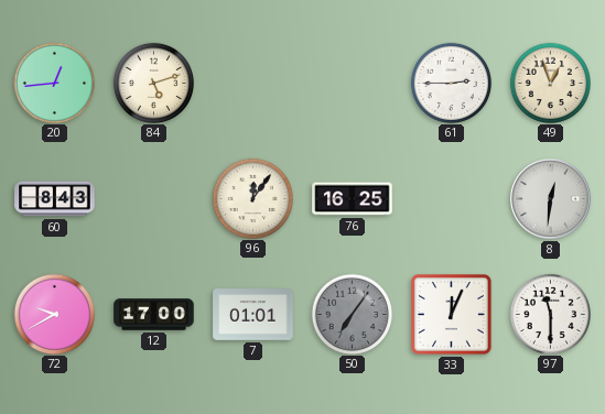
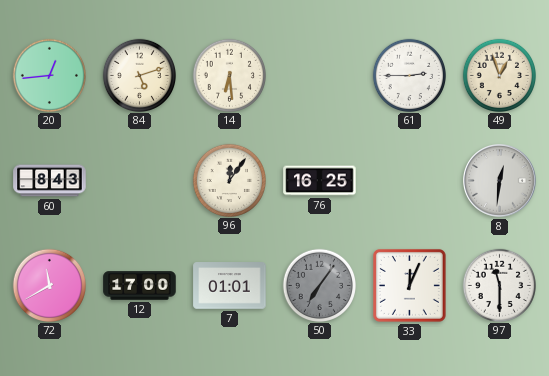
14: none -> 6:29 (229, 75)
72: 9:40 -> 11:40 (49, 285)
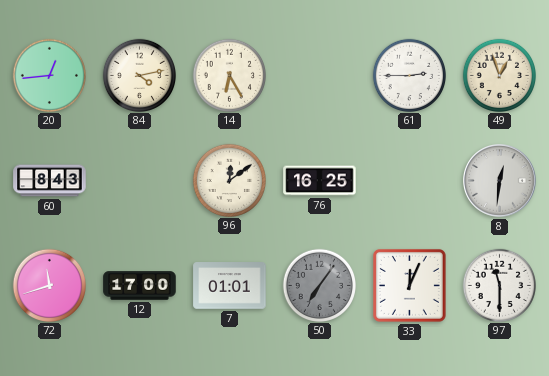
84: 5:12 -> 4:13 (139, 75)
14: 6:29 -> 6:25 (229, 75)
96: 12:06 -> 12:09 (229, 180)
72: 11:40 -> 11:42 (49, 285)
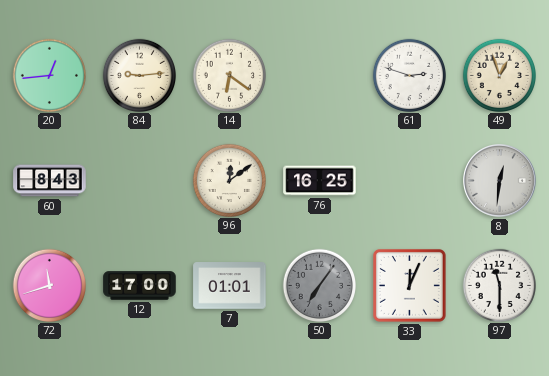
84: 4:13 -> 9:14 (139, 75)
14: 6:25 -> 6:21 (229, 75)
61: 2:45 -> 2:48 (409, 75)
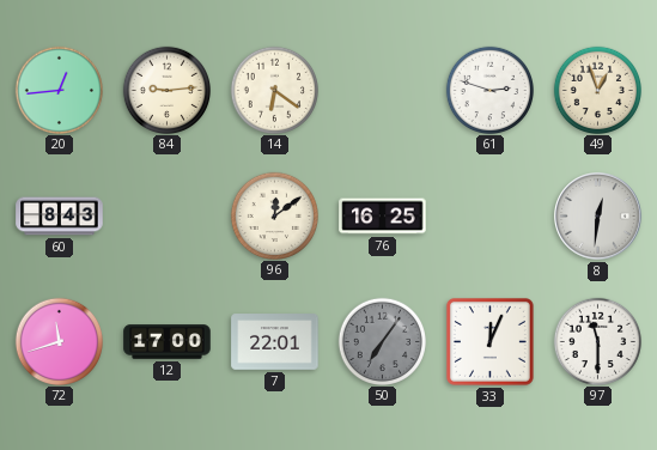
7: 01:01 -> 22:01 (275, 342)
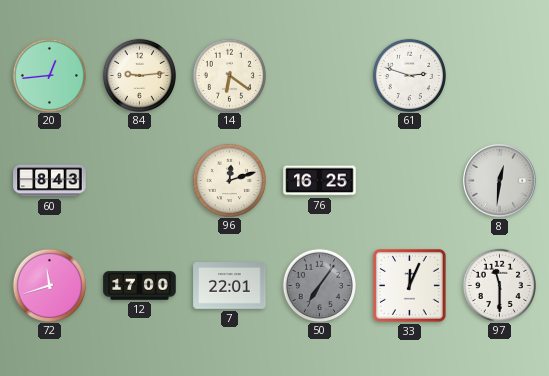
49: 12:57 -> none (597, 90)
96: 12:09 -> 12:12 (229, 180)
